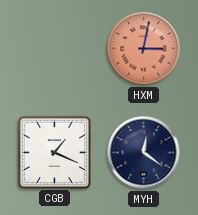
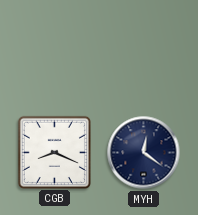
HXM: 3:02 -> none (144, 49)
CGB: 1:19 -> 8:19 (54, 152)
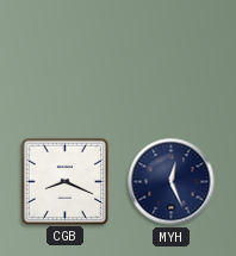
MYH: 12:21 -> 12:26 (172, 182)
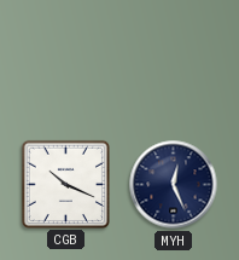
CGB: 8:19 -> 10:19 (65, 184)
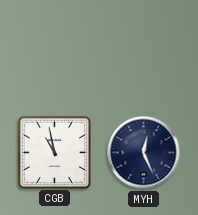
CGB: 10:19 -> 10:58 (54, 152)
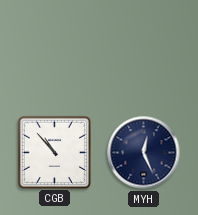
CGB: 10:58 -> 10:53 (54, 152)
